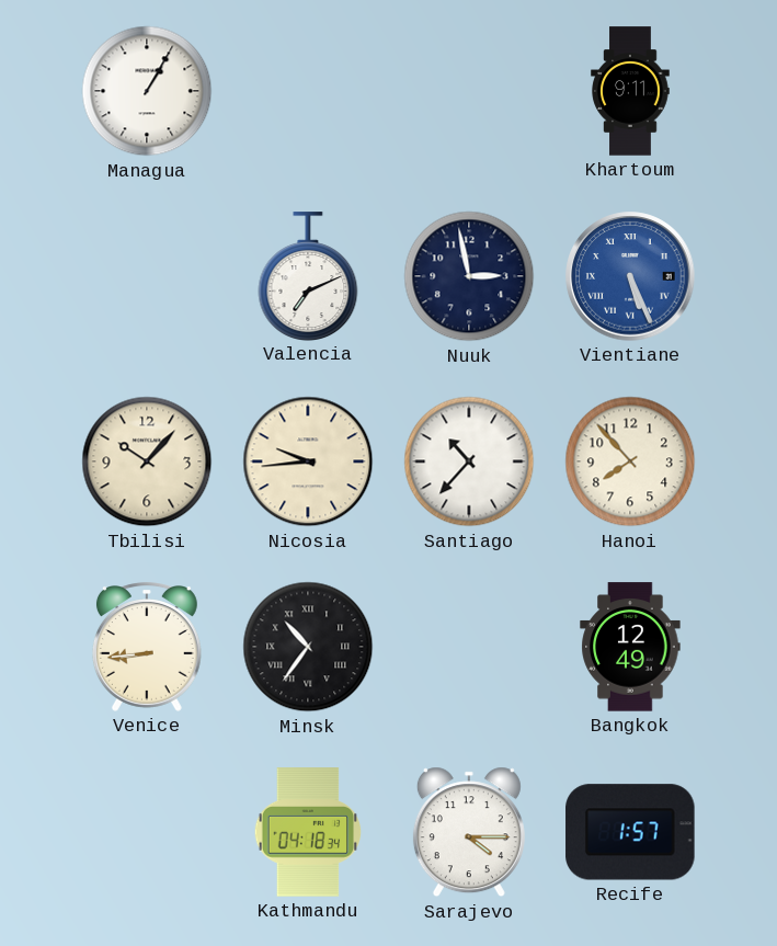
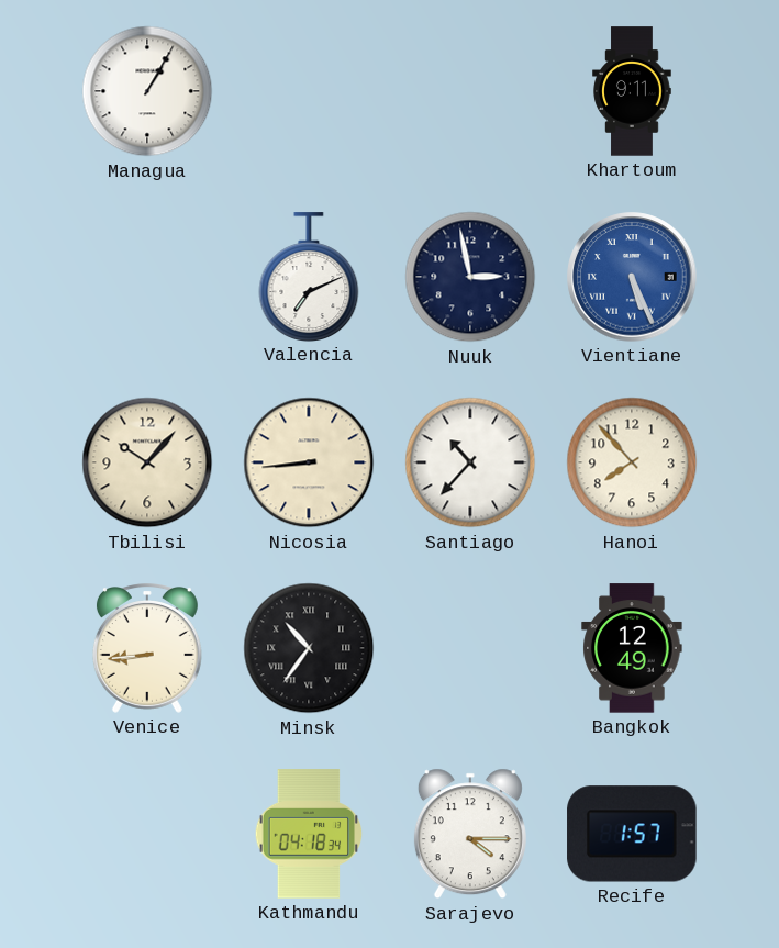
Nicosia: 9:44 -> 8:44 (309, 462)
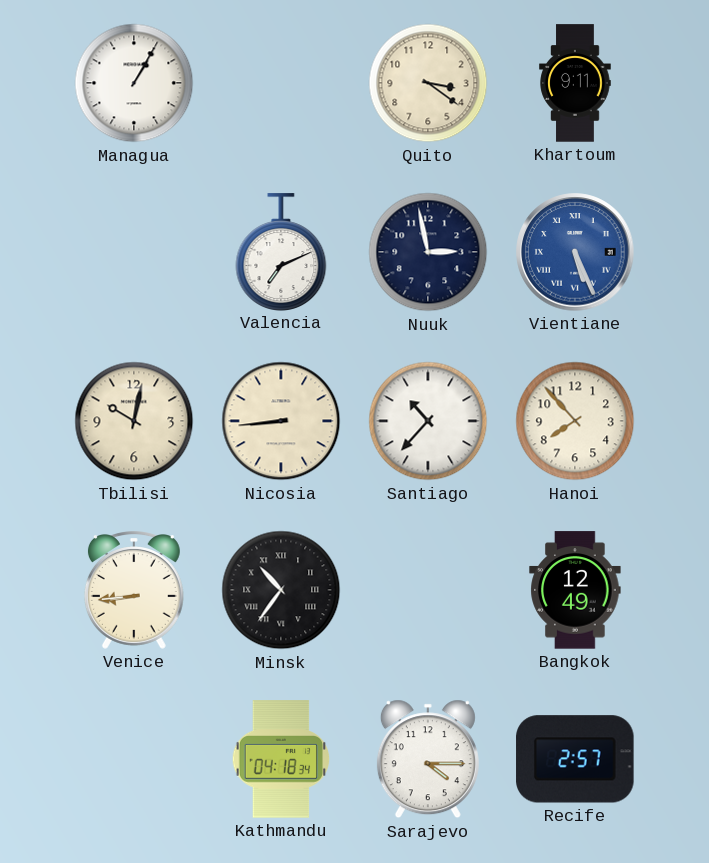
Quito: none -> 3:21 (428, 83)
Tbilisi: 10:07 -> 10:02 (134, 421)
Recife: 1:57 -> 2:57 (575, 759)
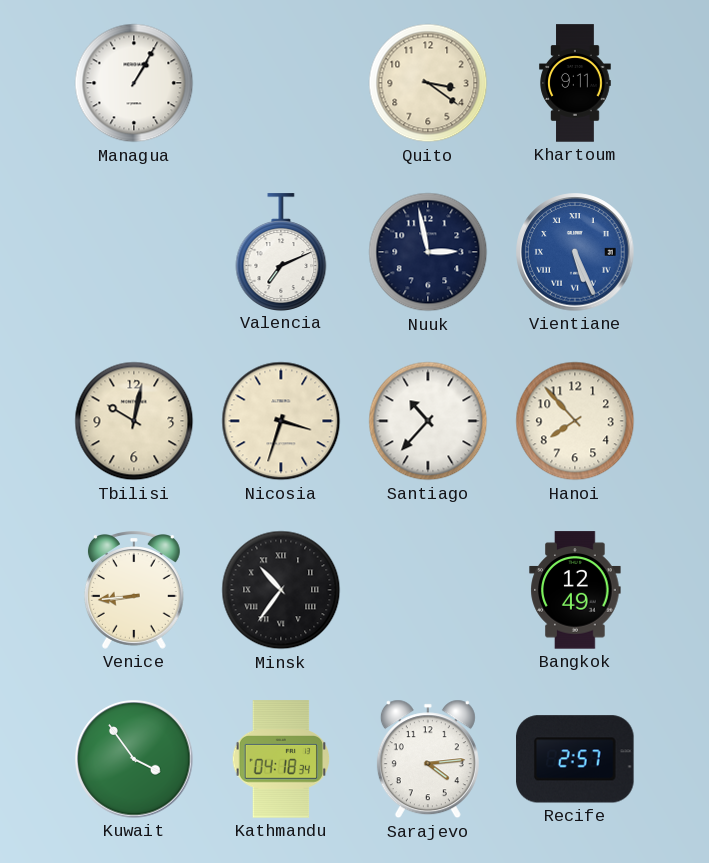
Nicosia: 8:44 -> 3:33 (281, 421)
Kuwait: none -> 3:54 (134, 759)
Sarajevo: 4:15 -> 4:14 (428, 759)
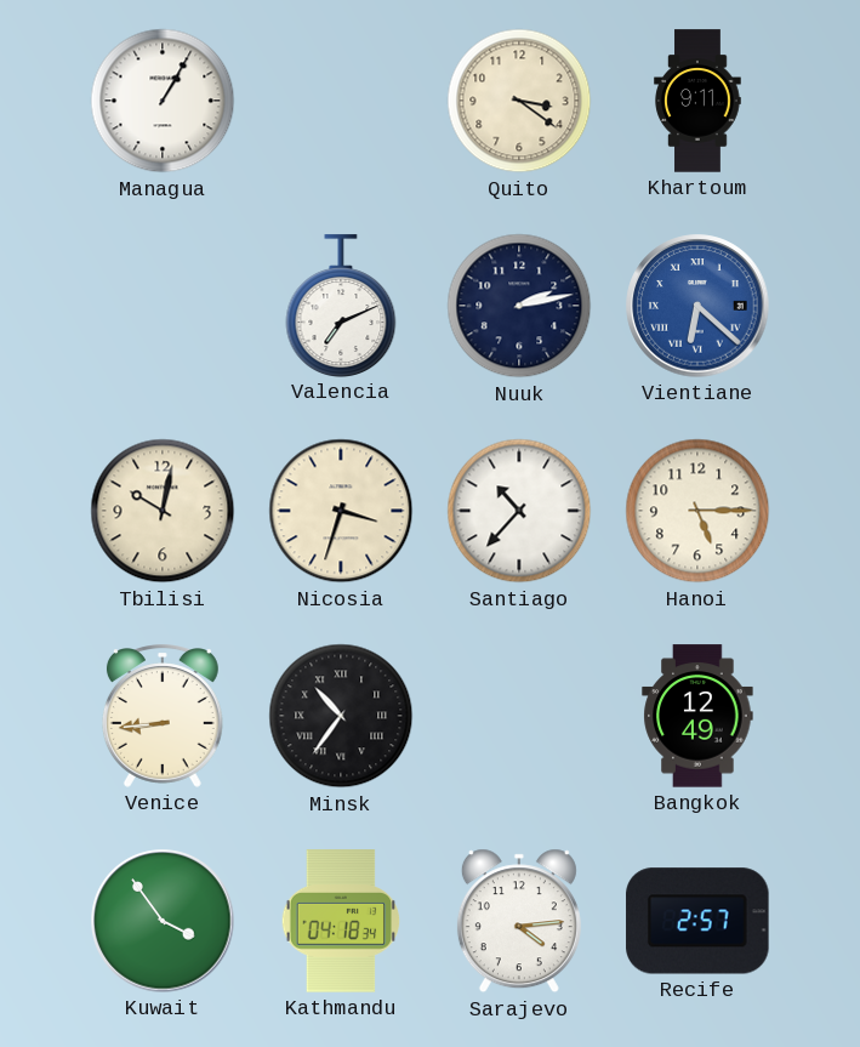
Nuuk: 2:58 -> 2:13 (519, 306)
Vientiane: 5:26 -> 6:22 (697, 306)
Hanoi: 7:53 -> 5:15 (697, 511)
